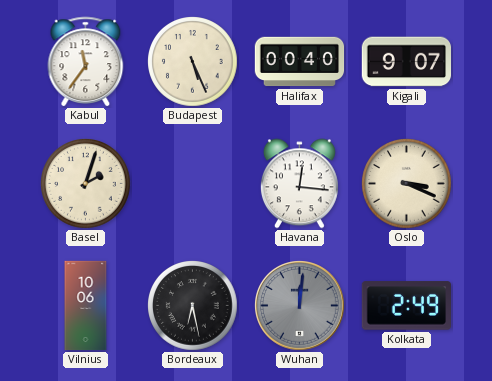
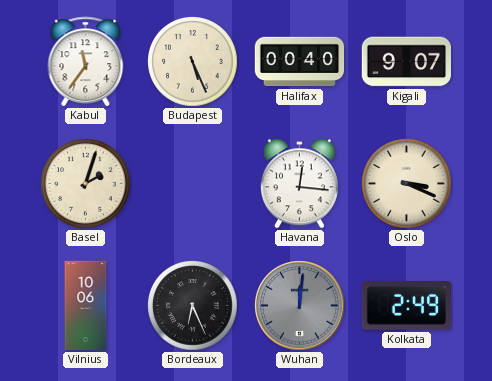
Bordeaux: 6:28 -> 6:26 (193, 306)
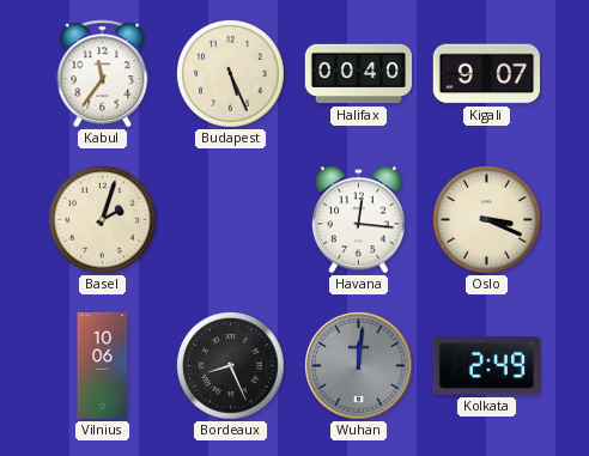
Bordeaux: 6:26 -> 8:26 (231, 366)
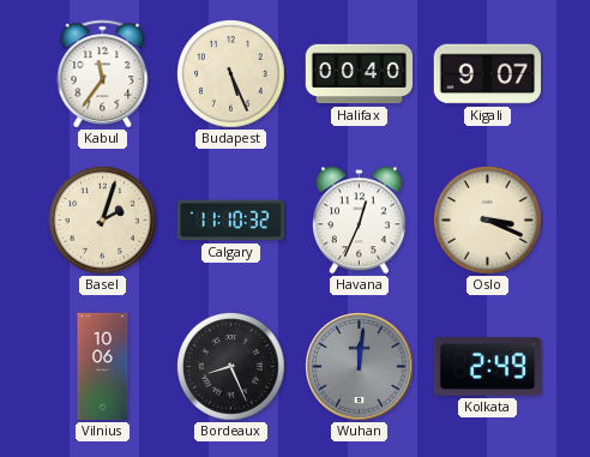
Calgary: none -> 11:10 (231, 221)
Havana: 12:16 -> 12:34 (359, 221)
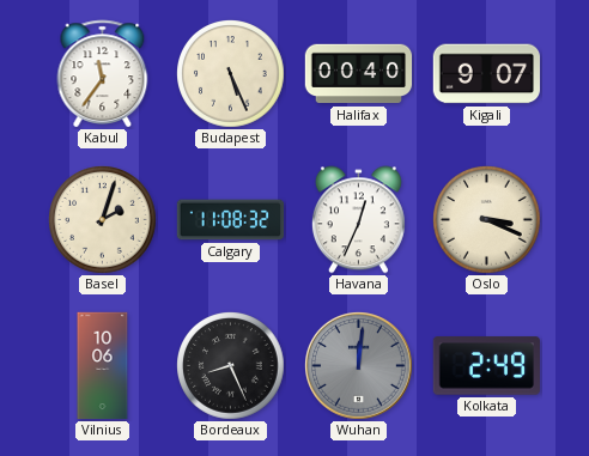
Calgary: 11:10 -> 11:08 (231, 220)
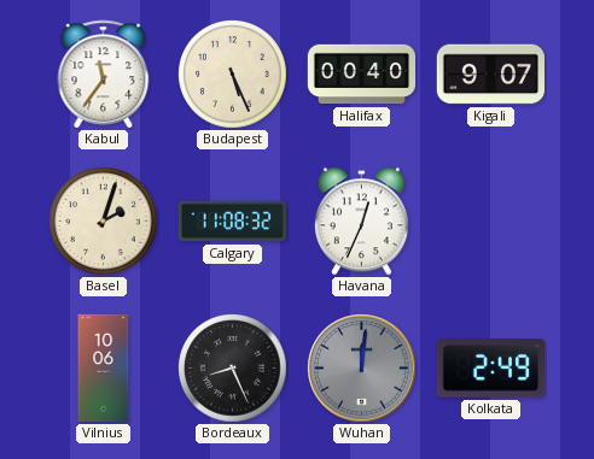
Oslo: 3:19 -> none (487, 220)
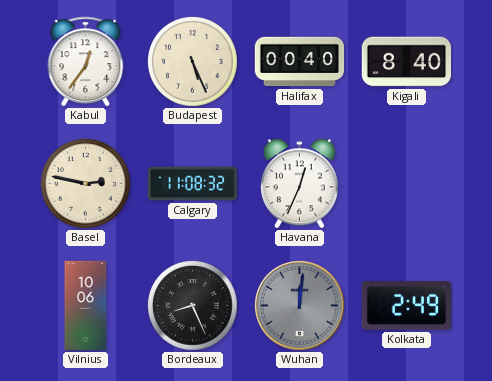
Kabul: 11:36 -> 12:36 (86, 62)
Kigali: 9:07 -> 8:40 (407, 62)
Basel: 2:03 -> 2:47 (86, 184)
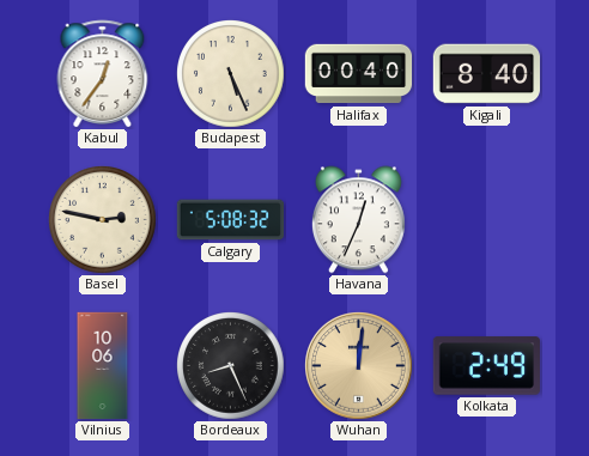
Calgary: 11:08 -> 5:08 (231, 220)
Wuhan dial: grey -> champagne (359, 366)
